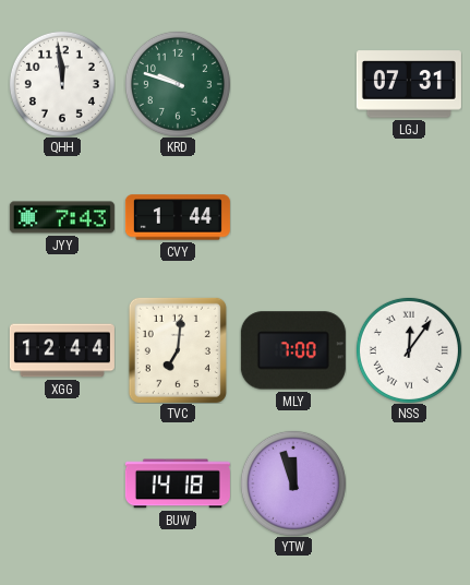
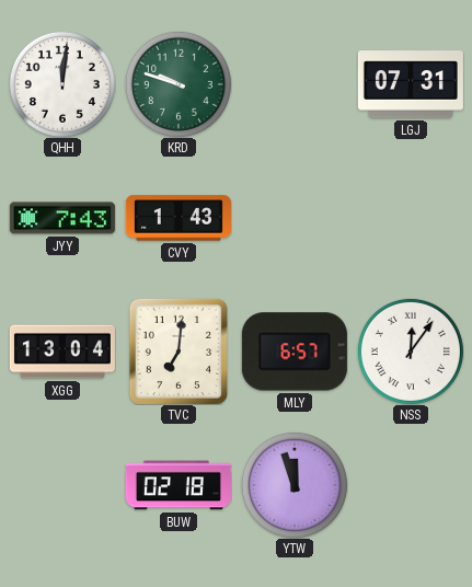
QHH: 11:59 -> 12:01 (62, 84)
CVY: 1:44 -> 1:43 (179, 218)
XGG: 12:44 -> 13:04 (62, 352)
MLY: 7:00 -> 6:57 (295, 352)
BUW: 14:18 -> 02:18 (179, 485)
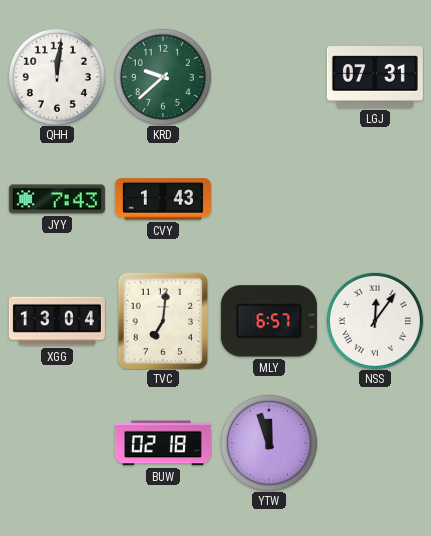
KRD: 9:48 -> 9:38 (163, 77)
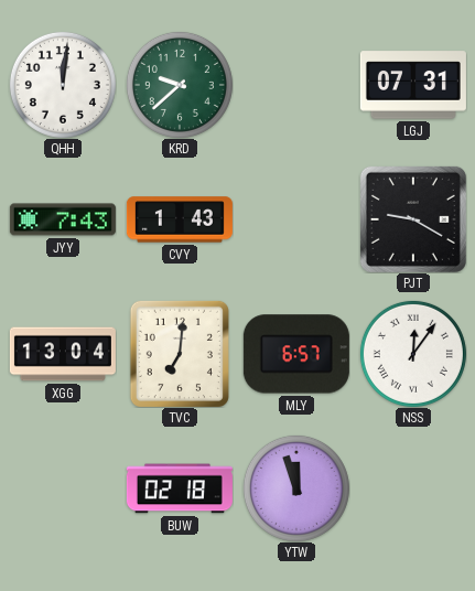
PJT: none -> 9:20 (413, 219)
